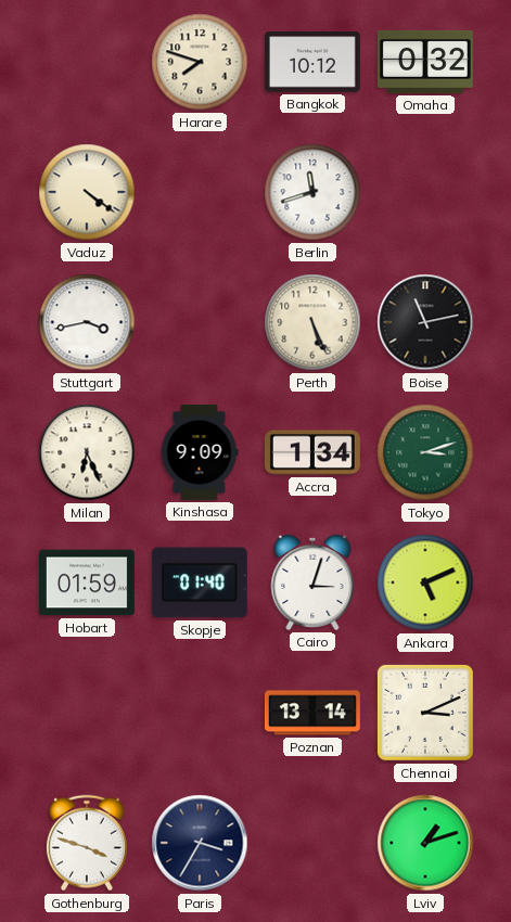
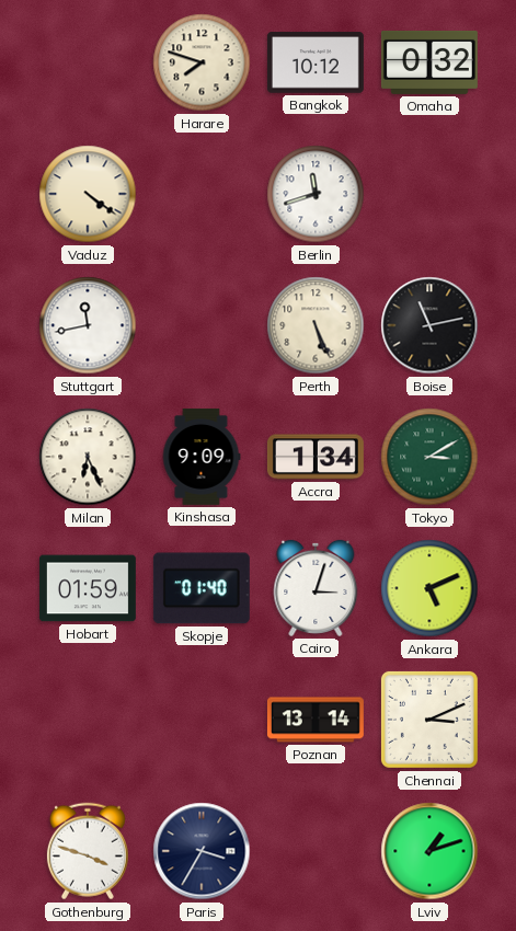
Stuttgart: 3:43 -> 11:43 (88, 325)
Tokyo: 3:12 -> 3:10 (429, 457)
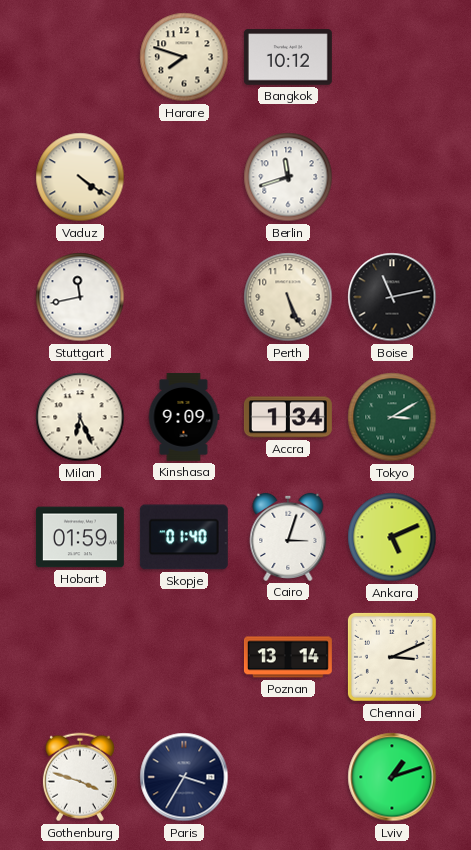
Omaha: 0:32 -> none (429, 62)
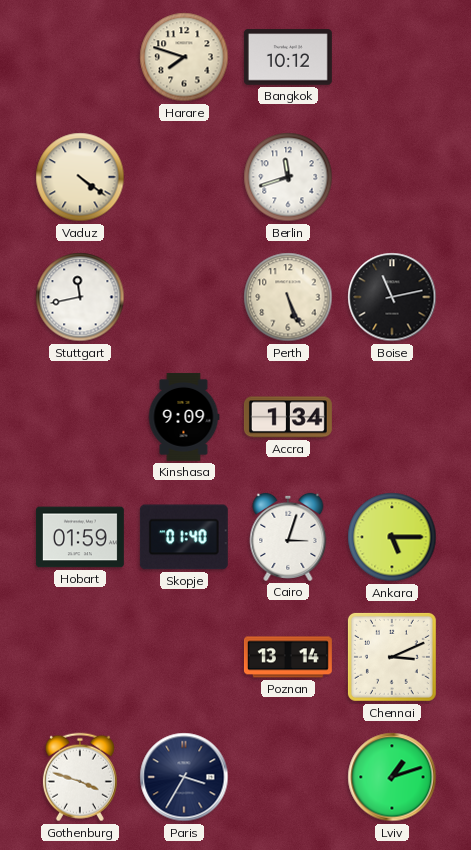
Milan: 6:26 -> none (80, 417)
Tokyo: 3:10 -> none (392, 417)
Ankara: 5:11 -> 5:15 (392, 537)
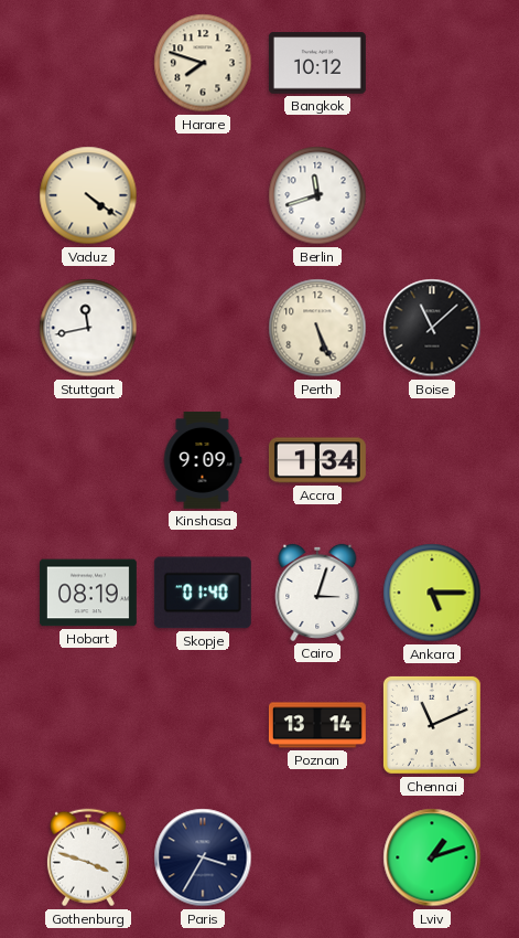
Boise: 11:13 -> 11:08 (432, 328)
Hobart: 01:59 -> 08:19 (88, 593)
Chennai: 3:11 -> 11:11 (432, 725)
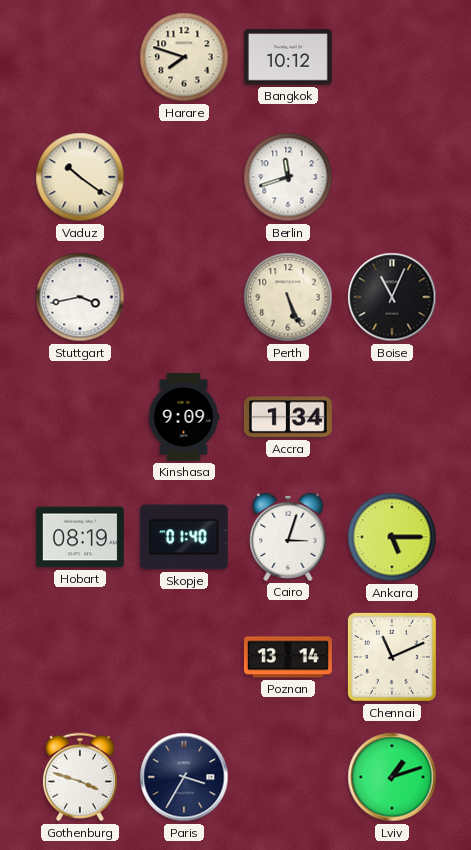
Vaduz: 4:21 -> 10:21 (80, 177)
Stuttgart: 11:43 -> 3:43 (80, 297)
Boise: 11:08 -> 11:04 (392, 297)
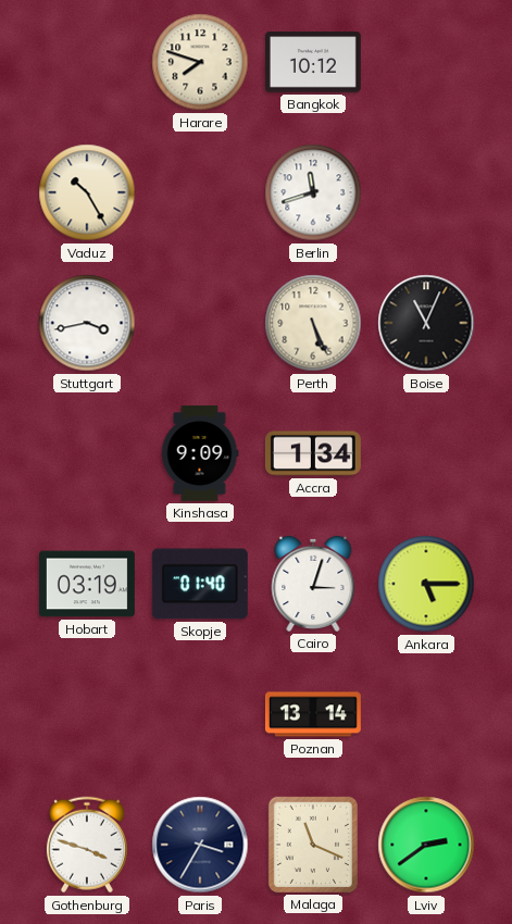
Vaduz: 10:21 -> 10:25 (87, 192)
Hobart: 08:19 -> 03:19 (87, 584)
Chennai: 11:11 -> none (392, 657)
Malaga: none -> 11:19 (313, 845)
Lviv: 1:12 -> 2:39 (426, 845)
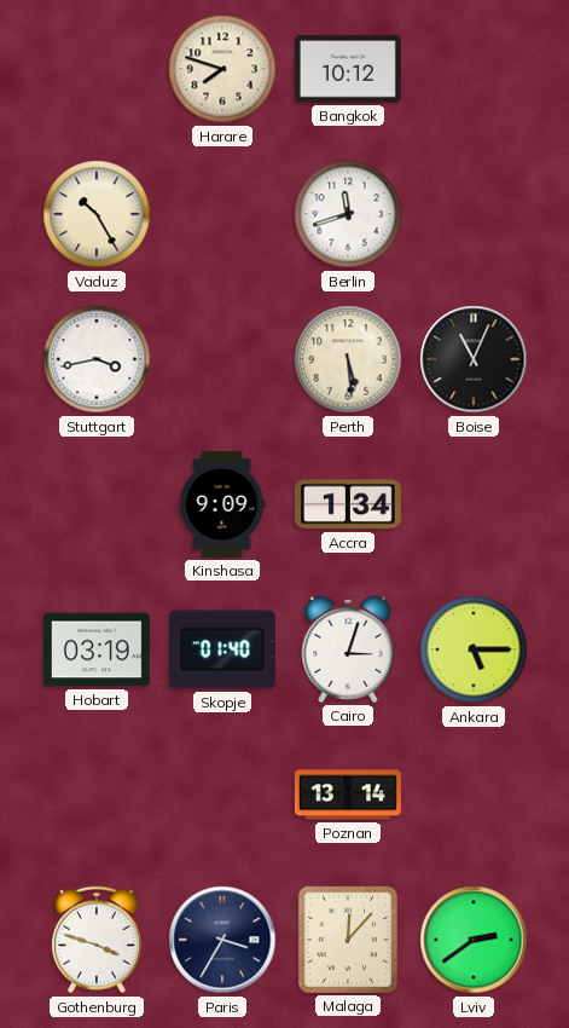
Perth: 5:26 -> 5:29 (348, 359)
Malaga: 11:19 -> 12:07 (348, 940)
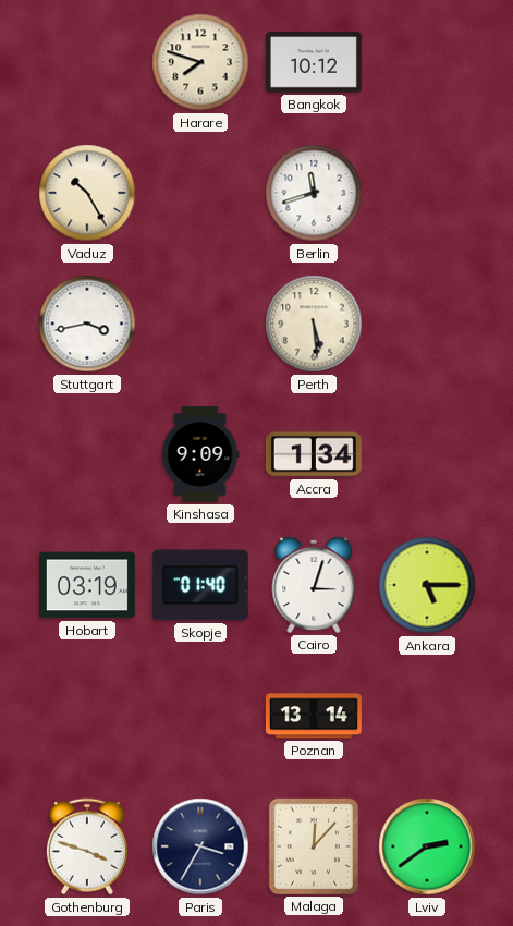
Boise: 11:04 -> none (474, 359)
